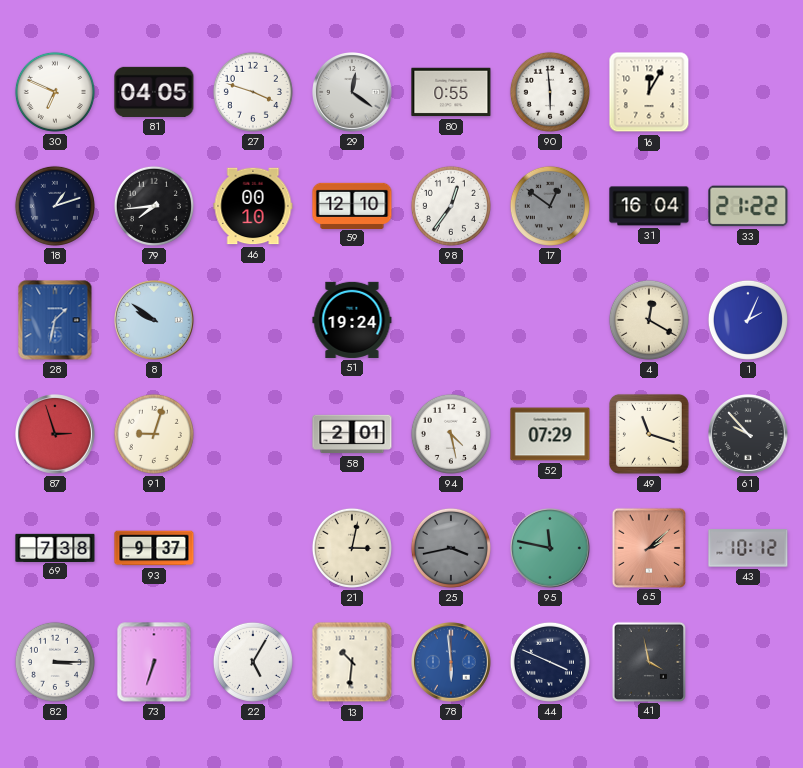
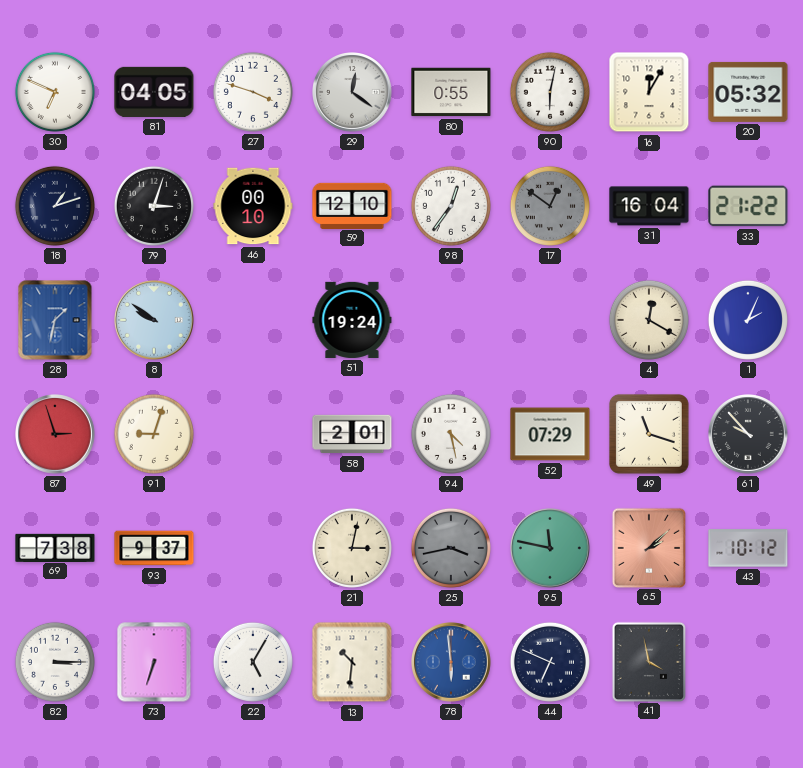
90: 5:59 -> 6:02 (550, 92)
20: none -> 05:32 (748, 92)
79: 7:44 -> 3:03 (154, 206)
44: 3:49 -> 6:49 (550, 662)
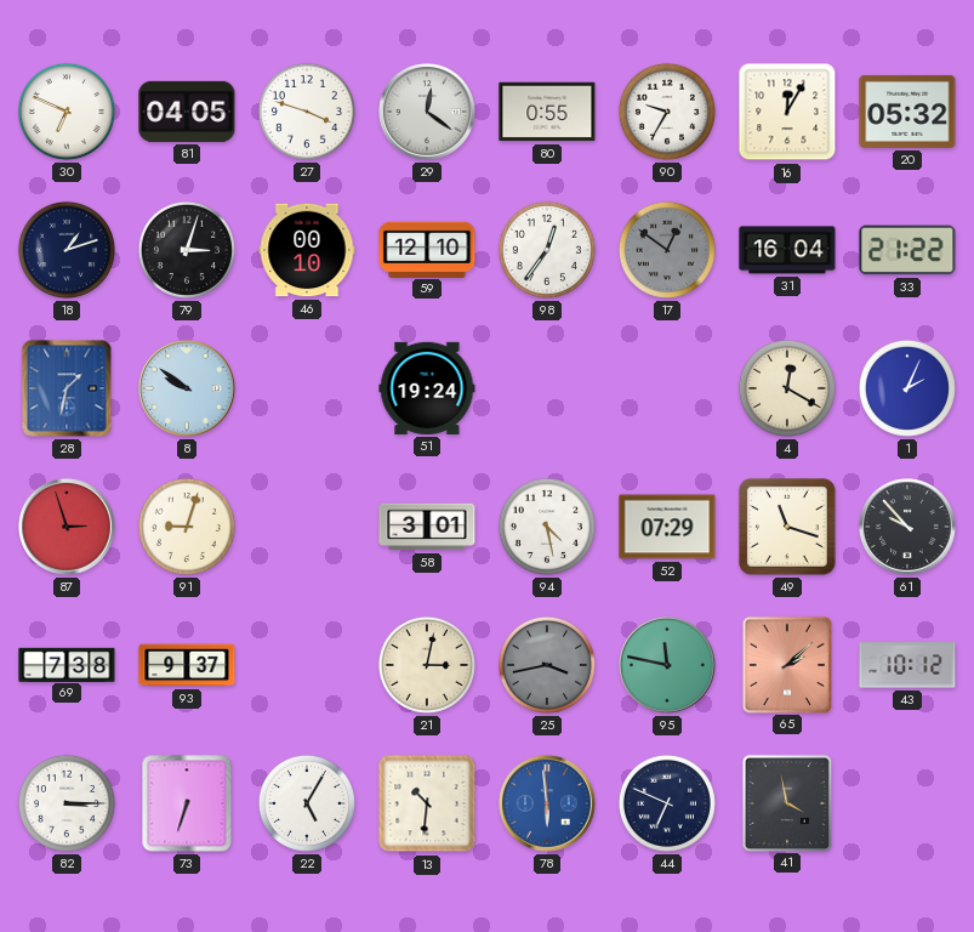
90: 6:02 -> 9:35 (667, 112)
58: 2:01 -> 3:01 (427, 527)
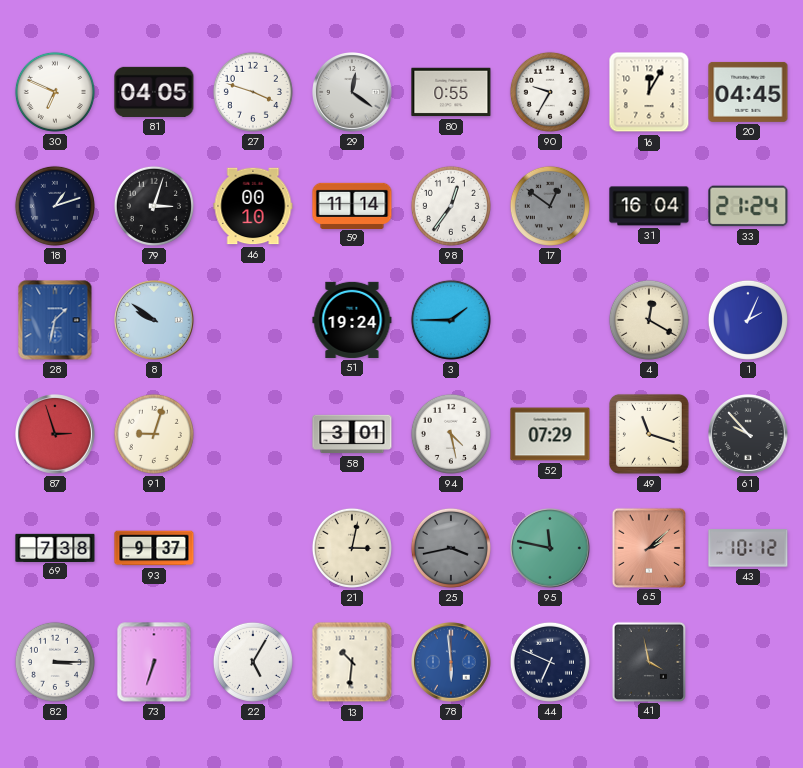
20: 05:32 -> 04:45 (748, 92)
59: 12:10 -> 11:14 (352, 205)
33: 21:22 -> 21:24 (748, 206)
3: none -> 1:45 (451, 320)
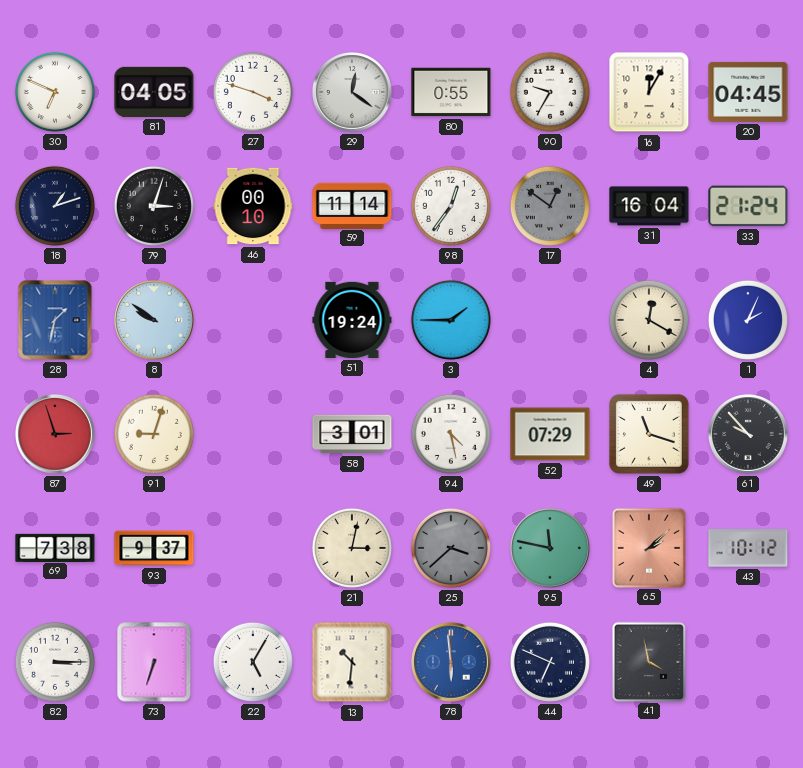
25: 3:43 -> 3:38 (451, 548)
